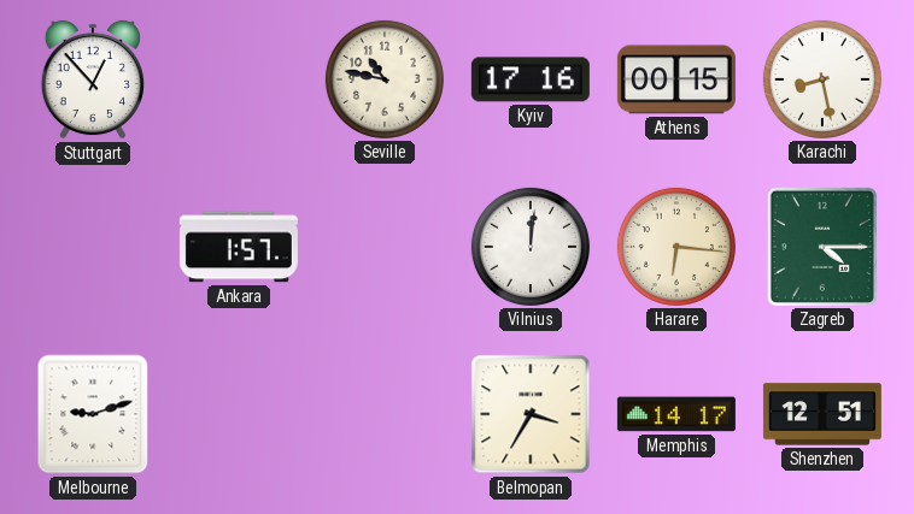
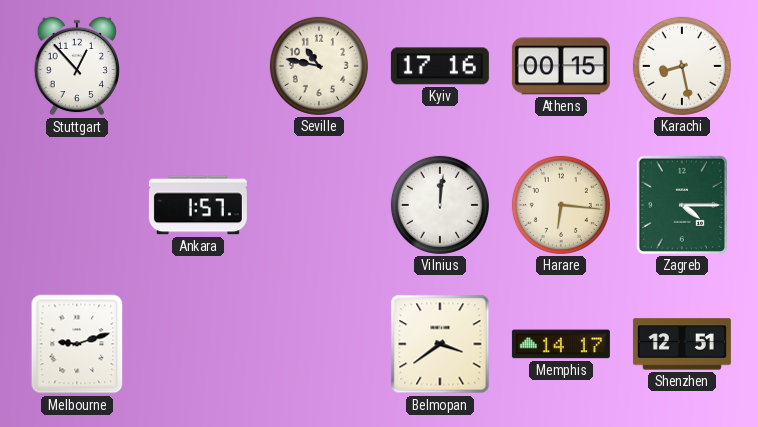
Belmopan: 3:35 -> 3:39 (440, 344)
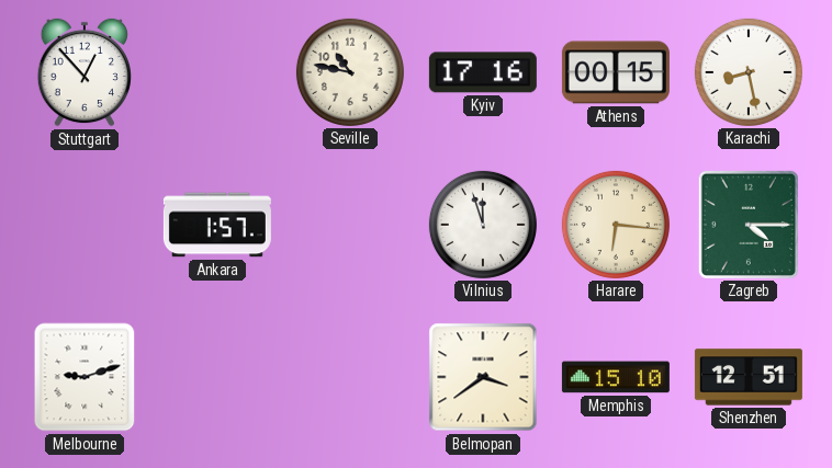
Vilnius: 12:01 -> 11:57 (483, 225)
Memphis: 14:17 -> 15:10 (616, 377)
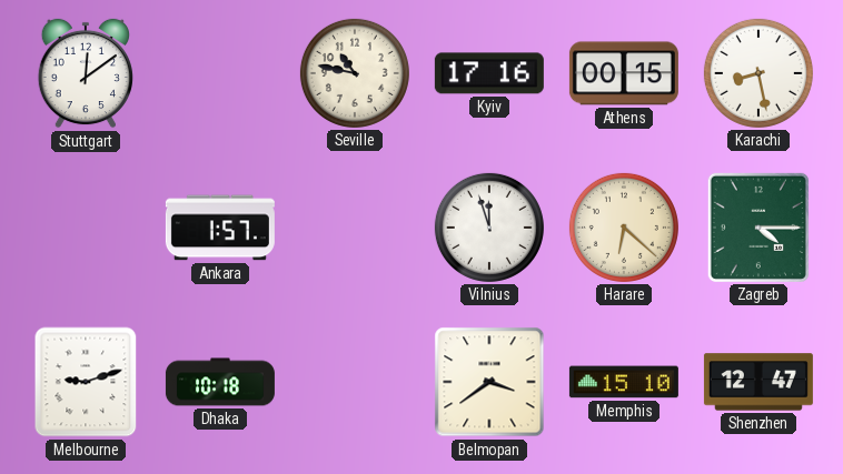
Stuttgart: 12:53 -> 12:09 (86, 73)
Harare: 6:16 -> 6:22 (624, 228)
Dhaka: none -> 10:18 (220, 382)
Shenzhen: 12:51 -> 12:47 (758, 382)
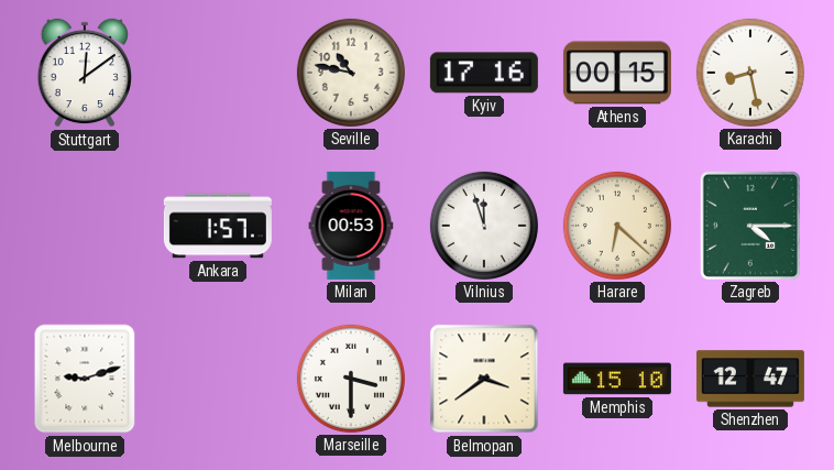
Milan: none -> 00:53 (351, 226)
Dhaka: 10:18 -> none (220, 382)
Marseille: none -> 3:30 (351, 379)
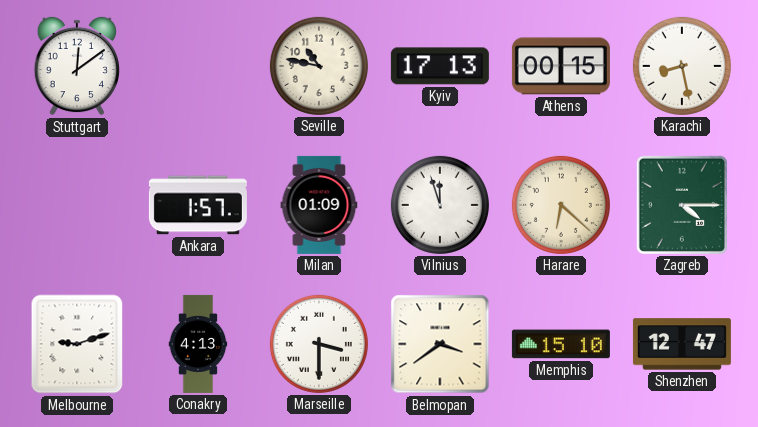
Kyiv: 17:16 -> 17:13 (440, 66)
Milan: 00:53 -> 01:09 (319, 205)
Conakry: none -> 4:13 (198, 344)
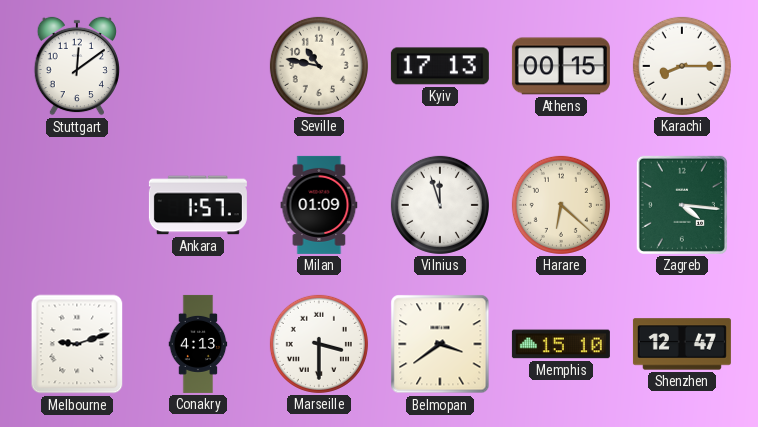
Karachi: 8:28 -> 8:15 (682, 66)
Zagreb: 4:15 -> 4:16 (682, 205)
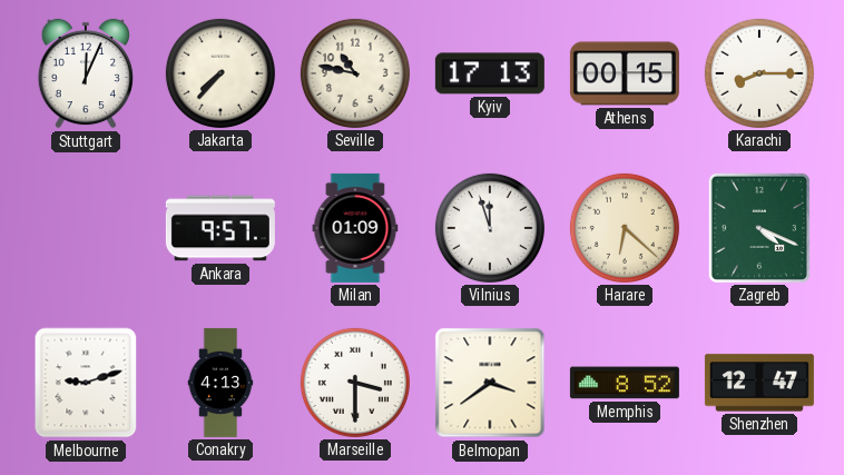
Stuttgart: 12:09 -> 12:04 (86, 73)
Jakarta: none -> 7:37 (220, 73)
Ankara: 1:57 -> 9:57 (220, 228)
Zagreb: 4:16 -> 4:19 (759, 228)
Memphis: 15:10 -> 8:52 (625, 383)
